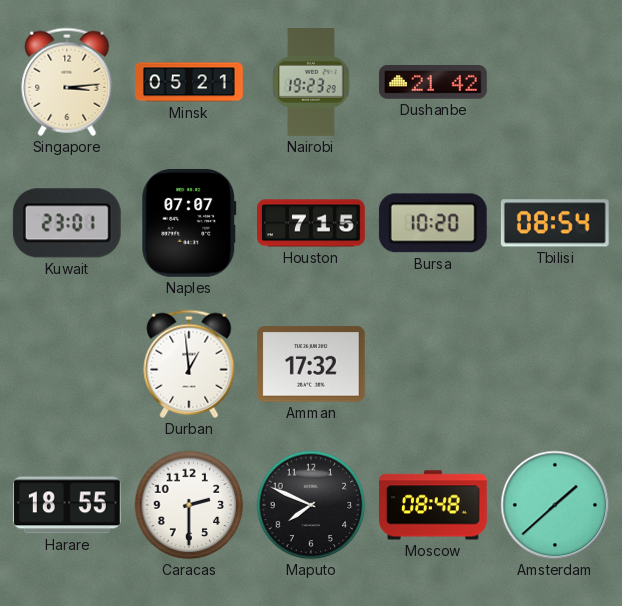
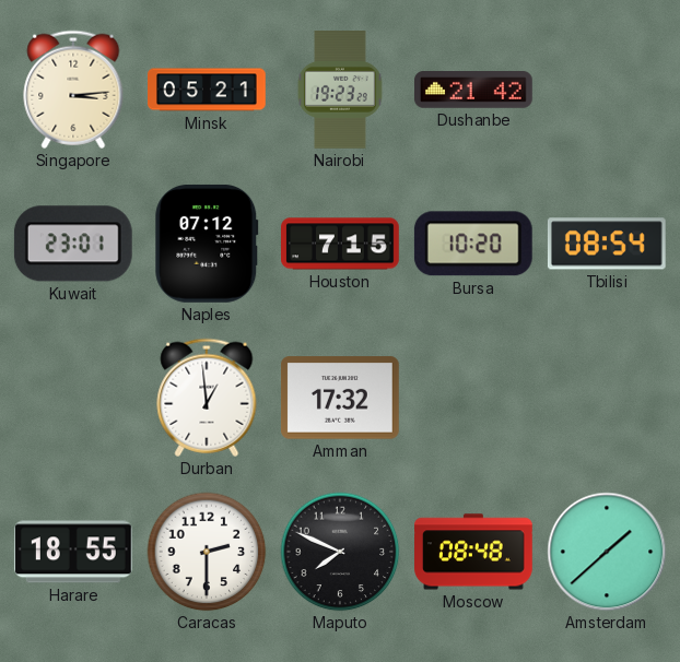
Naples: 07:07 -> 07:12 (207, 244)
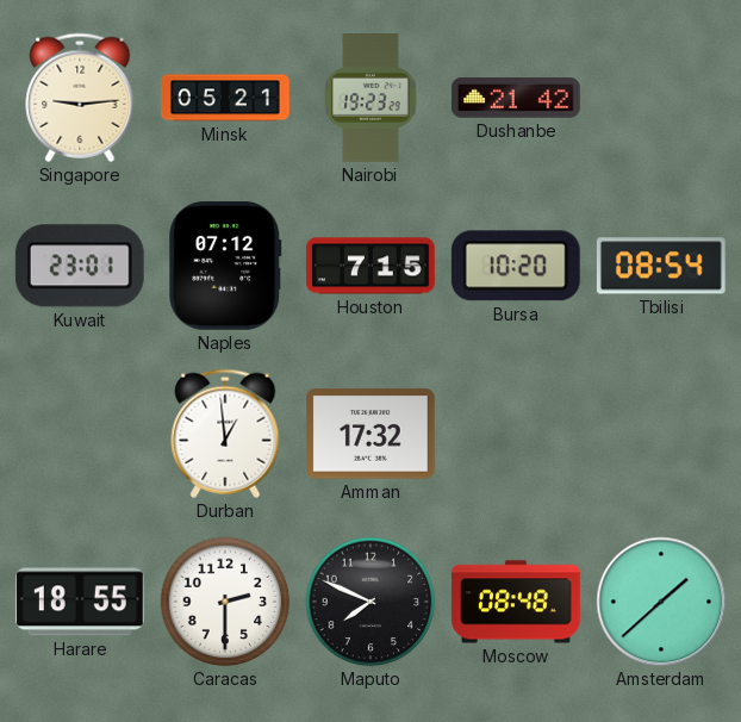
Singapore: 3:14 -> 9:14 (80, 98)
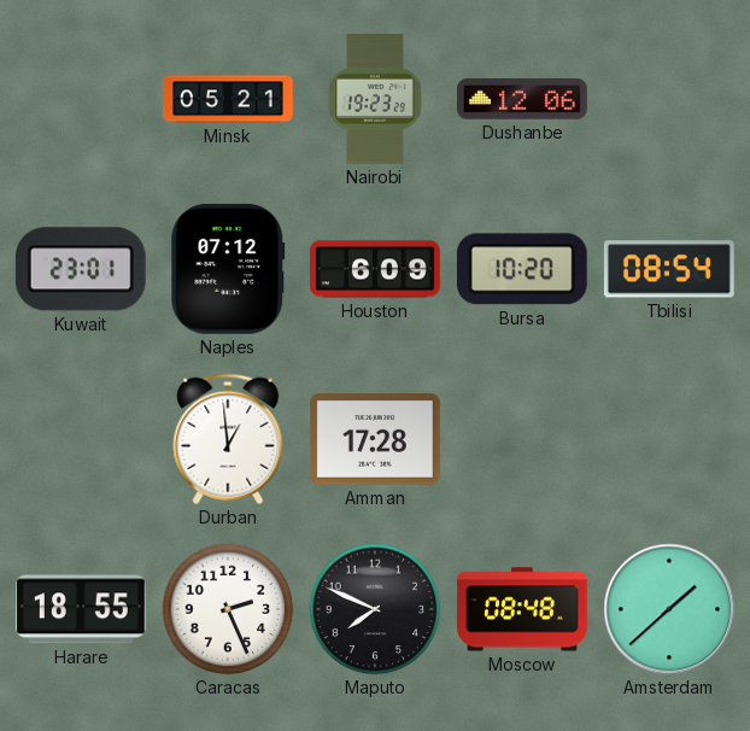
Singapore: 9:14 -> none (80, 98)
Dushanbe: 21:42 -> 12:06 (523, 100)
Houston: 7:15 -> 6:09 (376, 269)
Amman: 17:32 -> 17:28 (375, 439)
Caracas: 2:30 -> 2:26 (228, 609)
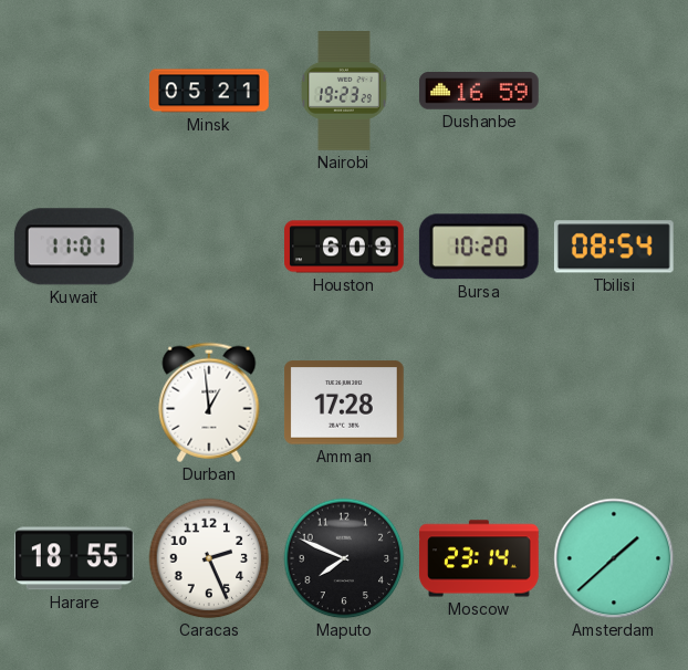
Dushanbe: 12:06 -> 16:59 (480, 92)
Kuwait: 23:01 -> 11:01 (74, 247)
Naples: 07:12 -> none (228, 269)
Moscow: 08:48 -> 23:14 (480, 558)
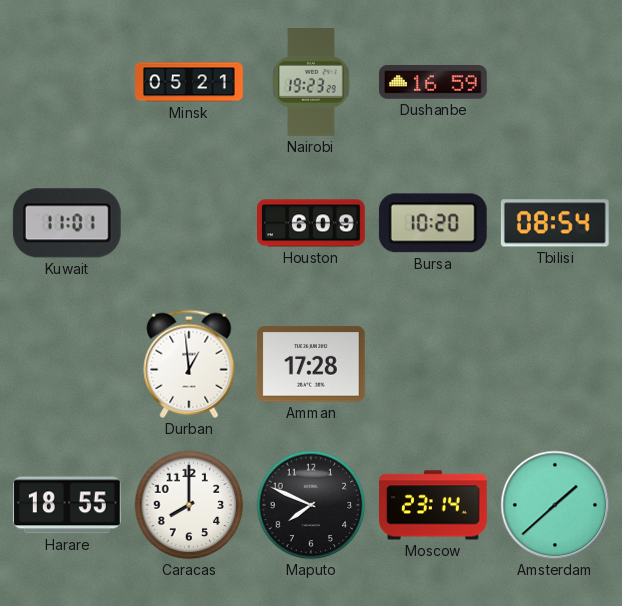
Caracas: 2:26 -> 8:00 (189, 505)
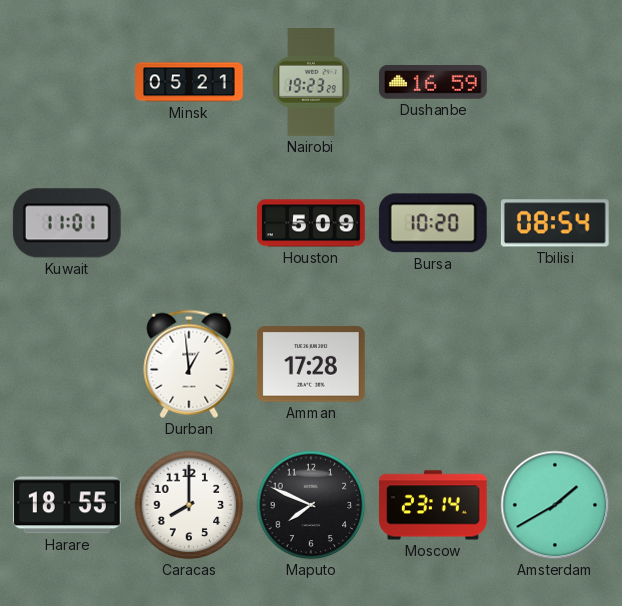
Houston: 6:09 -> 5:09 (312, 223)
Amsterdam: 1:38 -> 1:40 (555, 505)
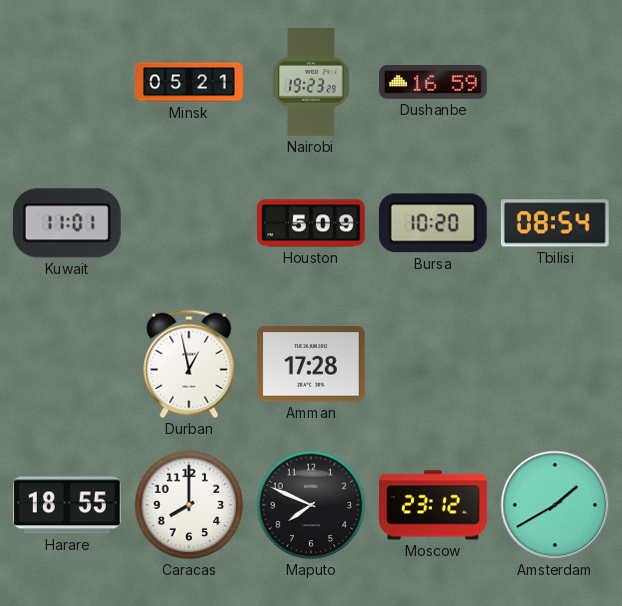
Durban: 12:59 -> 12:58 (189, 364)
Moscow: 23:14 -> 23:12 (434, 505)
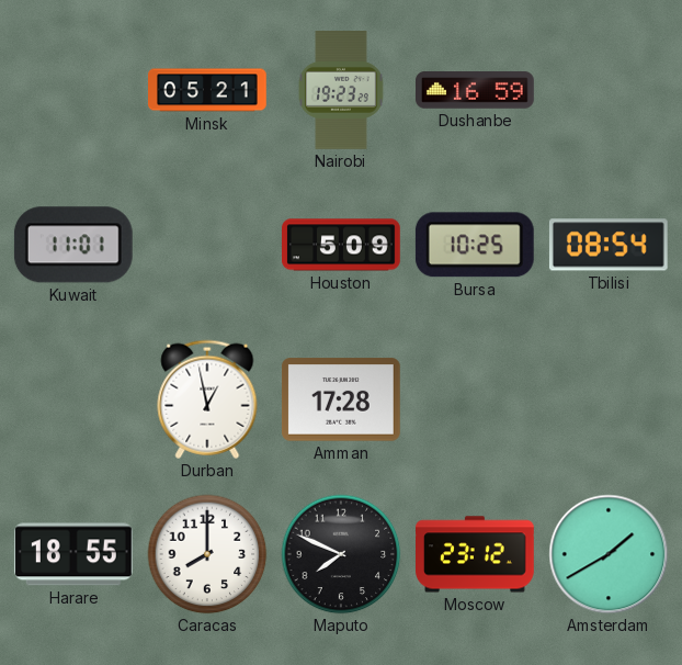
Bursa: 10:20 -> 10:25 (475, 245)
